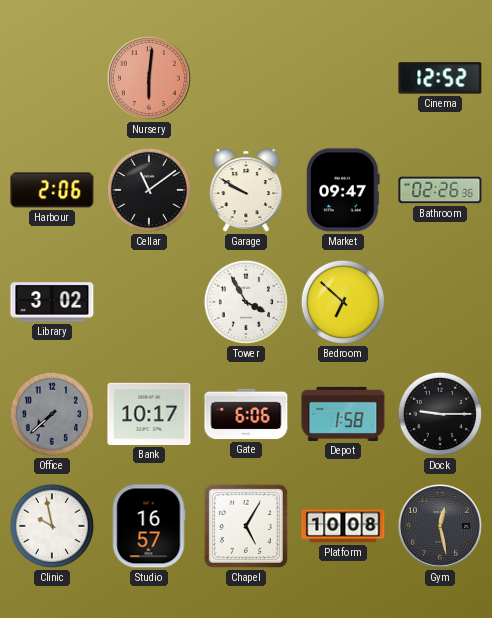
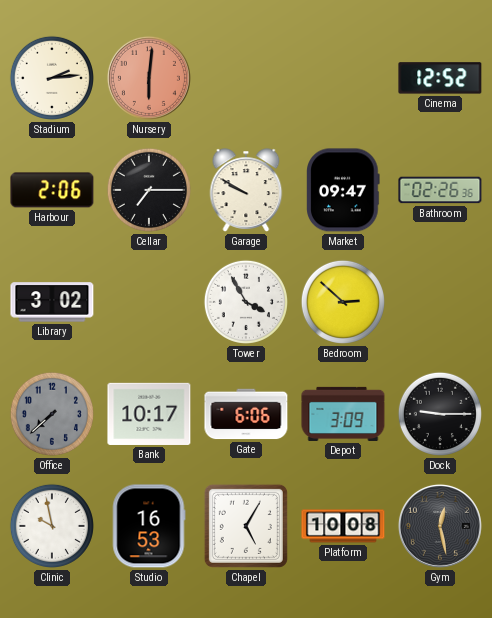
Stadium: none -> 2:14 (52, 78)
Cellar: 11:09 -> 7:15 (149, 190)
Bedroom: 6:52 -> 2:52 (343, 302)
Depot: 1:58 -> 3:09 (343, 414)
Studio: 16:57 -> 16:53 (149, 526)
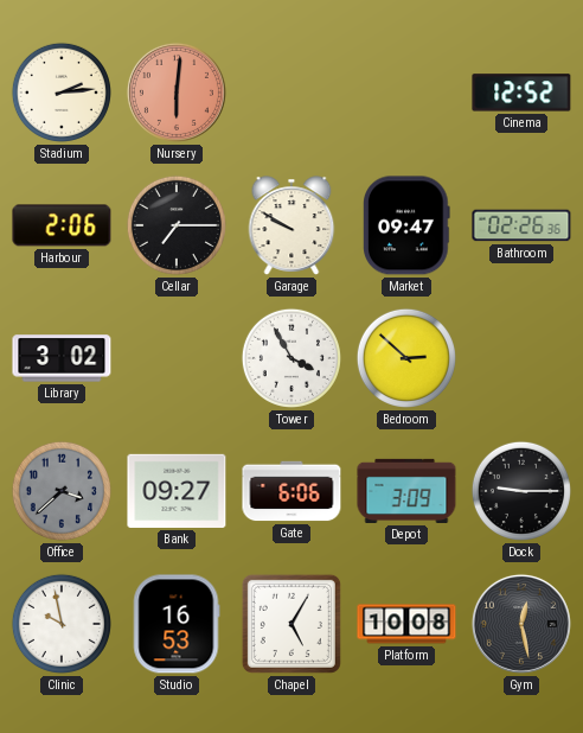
Office: 7:38 -> 3:38 (62, 491)
Bank: 10:17 -> 09:27 (177, 491)
